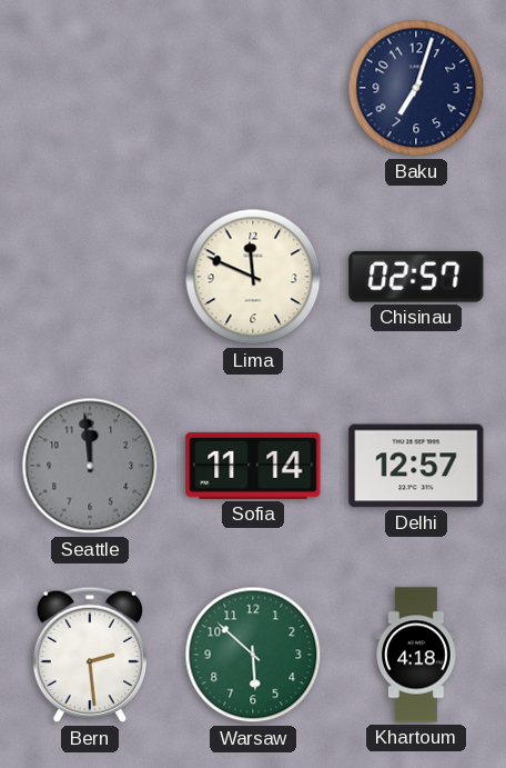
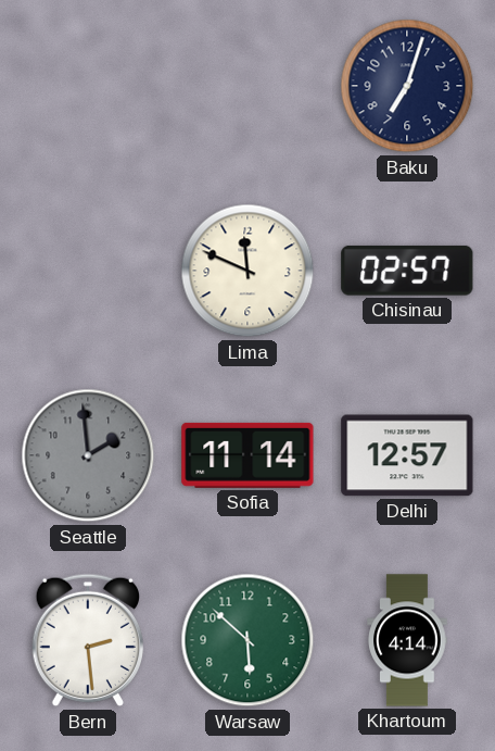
Seattle: 11:59 -> 1:59 (88, 455)
Khartoum: 4:18 -> 4:14 (407, 640)
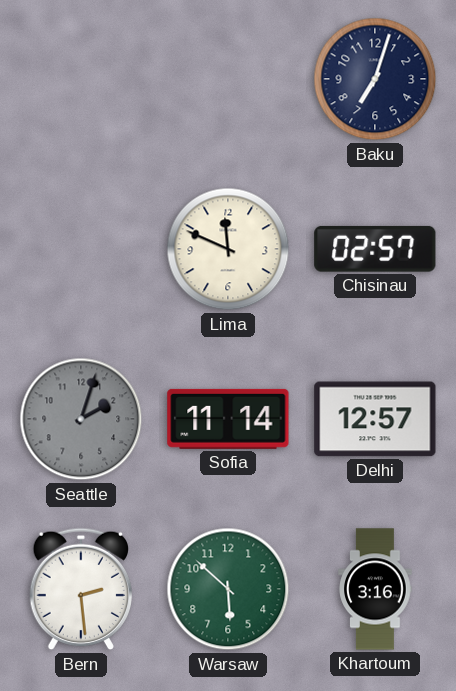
Seattle: 1:59 -> 2:03 (81, 419)
Khartoum: 4:14 -> 3:16 (375, 589)
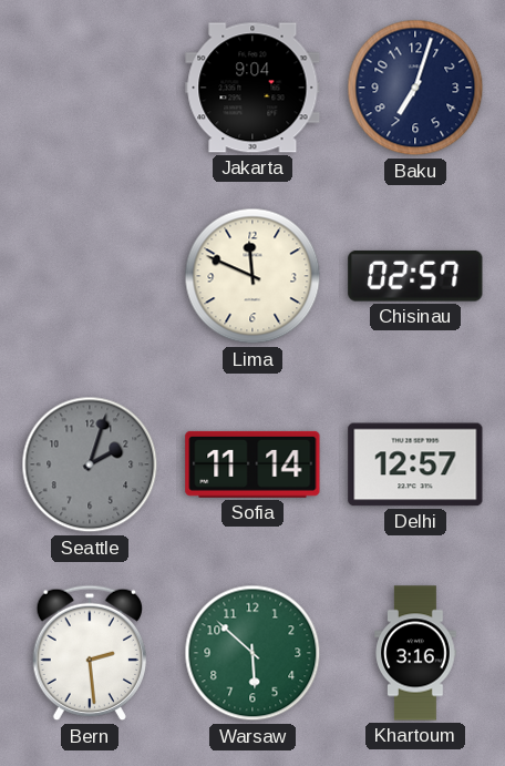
Jakarta: none -> 9:04 (252, 88)
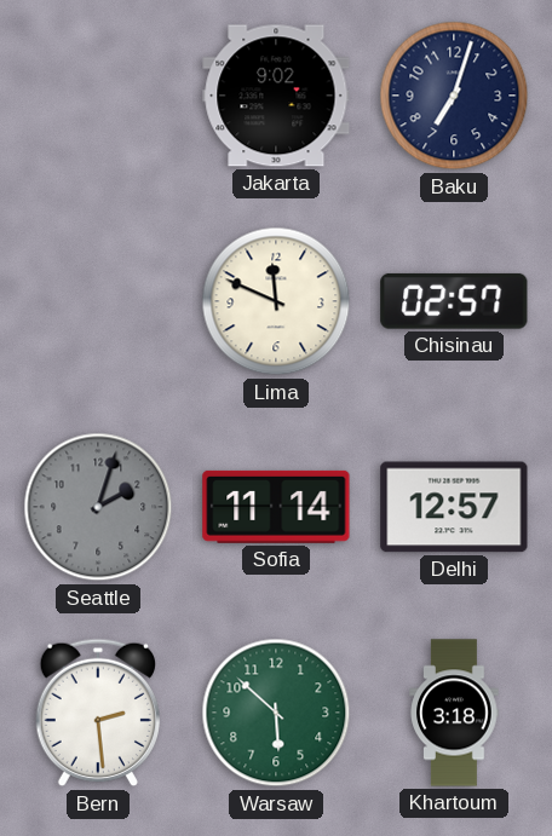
Jakarta: 9:04 -> 9:02 (276, 96)
Khartoum: 3:16 -> 3:18 (454, 713)
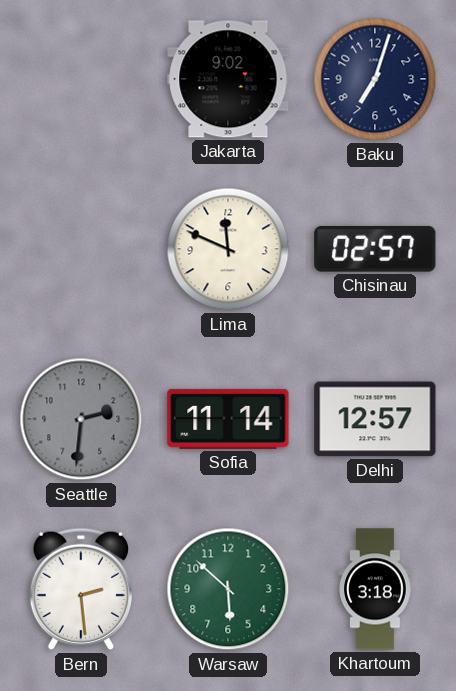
Seattle: 2:03 -> 2:31 (81, 419)
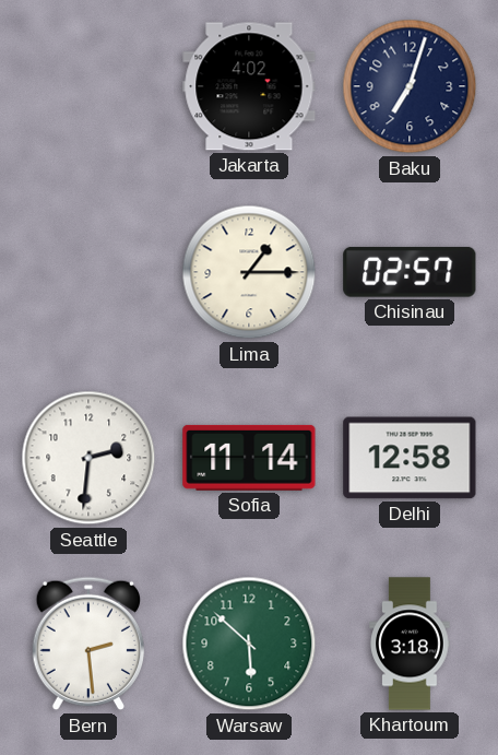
Jakarta: 9:02 -> 4:02 (249, 86)
Lima: 11:49 -> 1:15 (249, 272)
Seattle dial: grey -> white (88, 458)
Delhi: 12:57 -> 12:58 (410, 458)
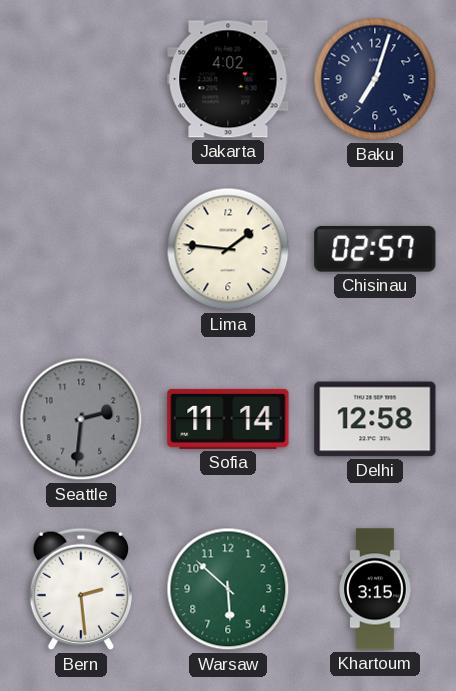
Lima: 1:15 -> 1:46 (228, 249)
Seattle dial: white -> grey (81, 419)
Khartoum: 3:18 -> 3:15 (375, 589)
